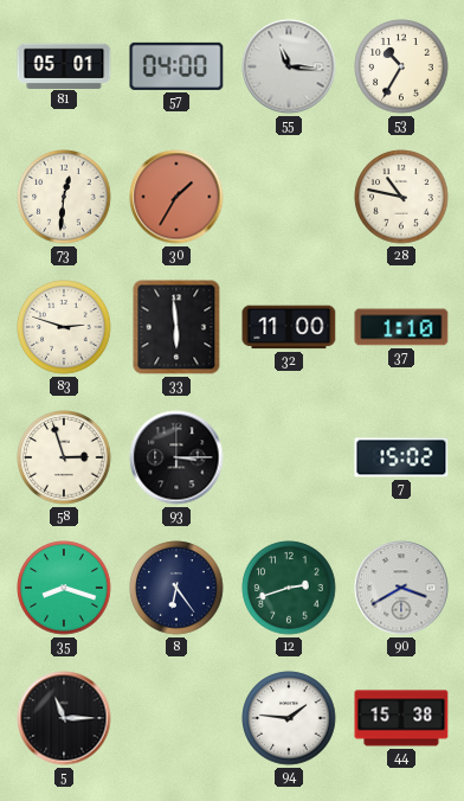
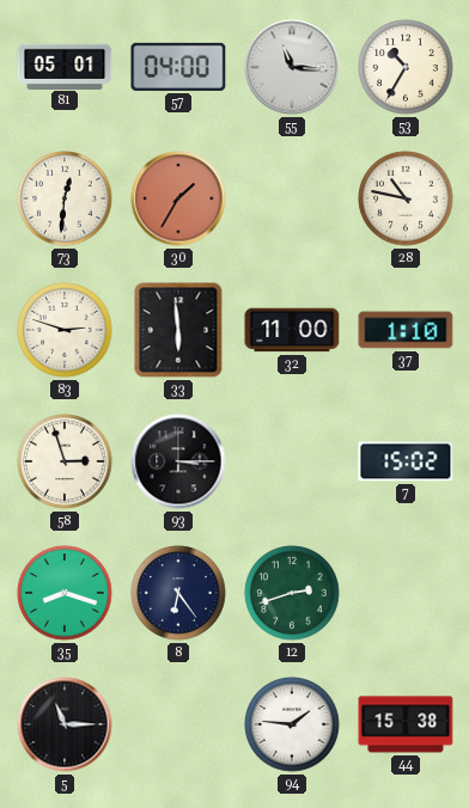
90: 3:40 -> none (401, 588)
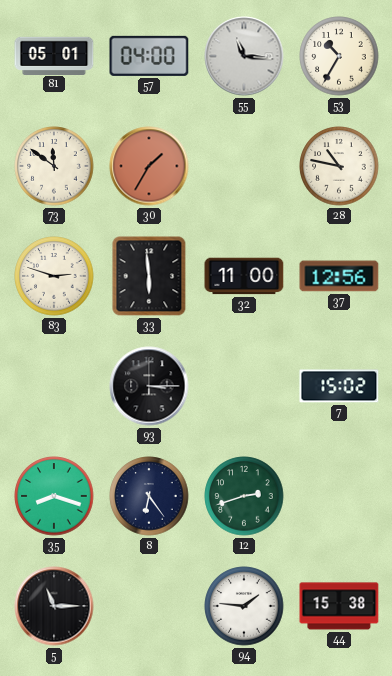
73: 12:31 -> 11:51 (54, 166)
37: 1:10 -> 12:56 (339, 276)
58: 2:57 -> none (65, 461)
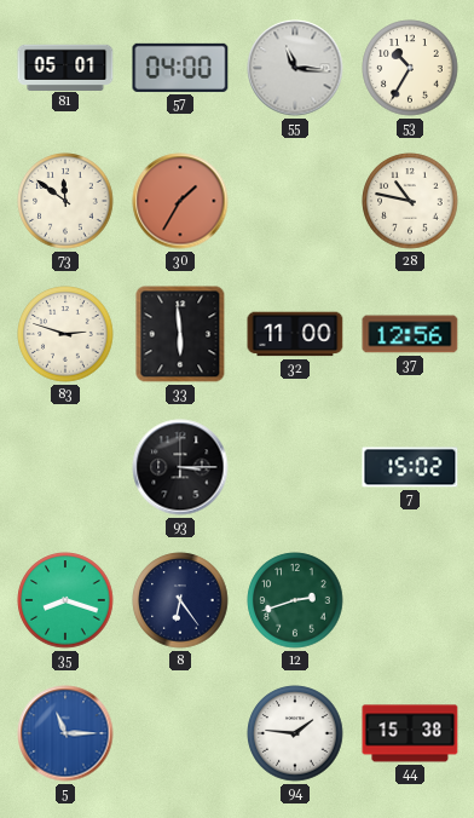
5 dial: black -> blue (65, 733)
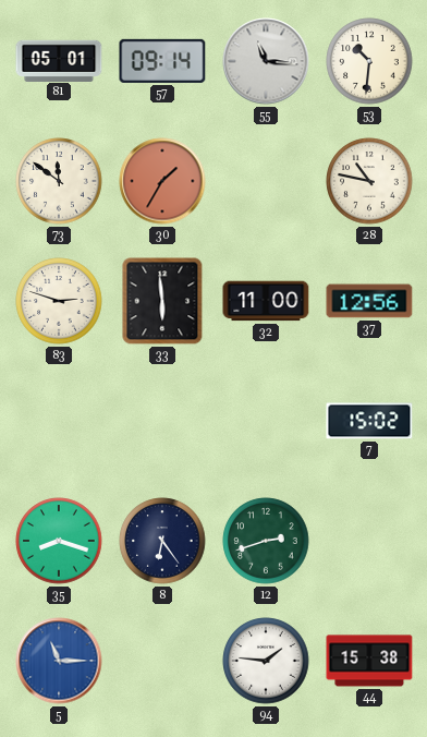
57: 04:00 -> 09:14 (162, 61)
53: 10:35 -> 10:31 (369, 61)
93: 3:15 -> none (180, 467)
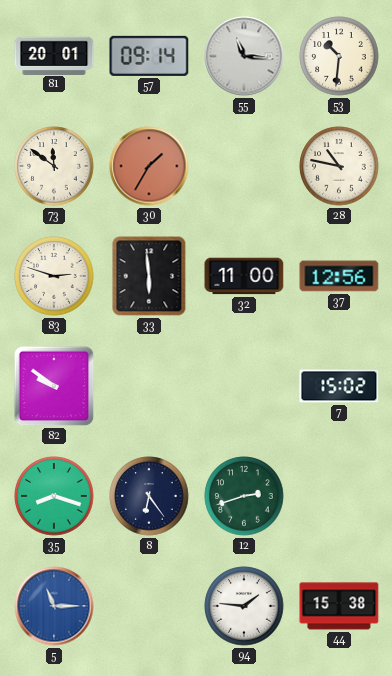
81: 05:01 -> 20:01 (54, 55)
82: none -> 9:51 (54, 386)
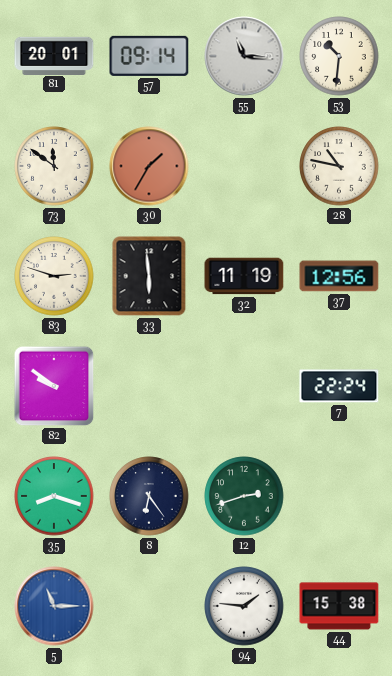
32: 11:00 -> 11:19 (244, 276)
7: 15:02 -> 22:24 (339, 386)
